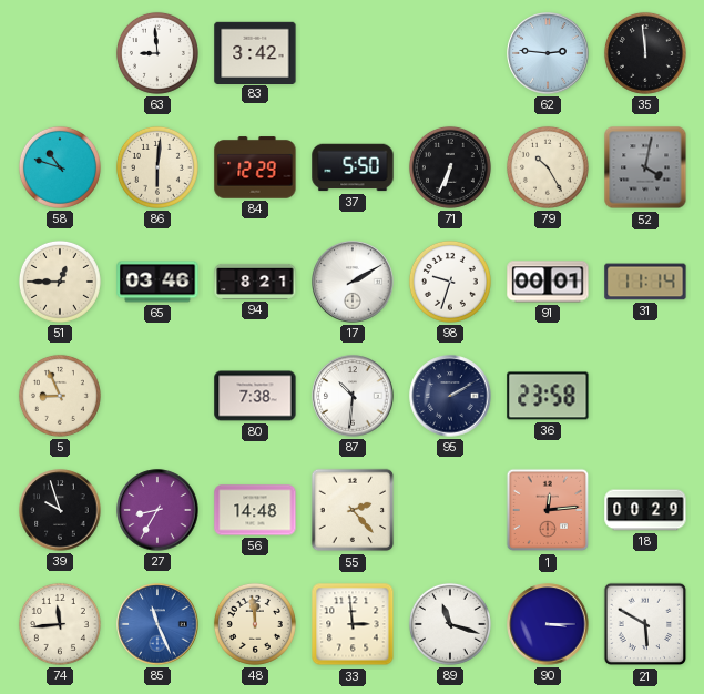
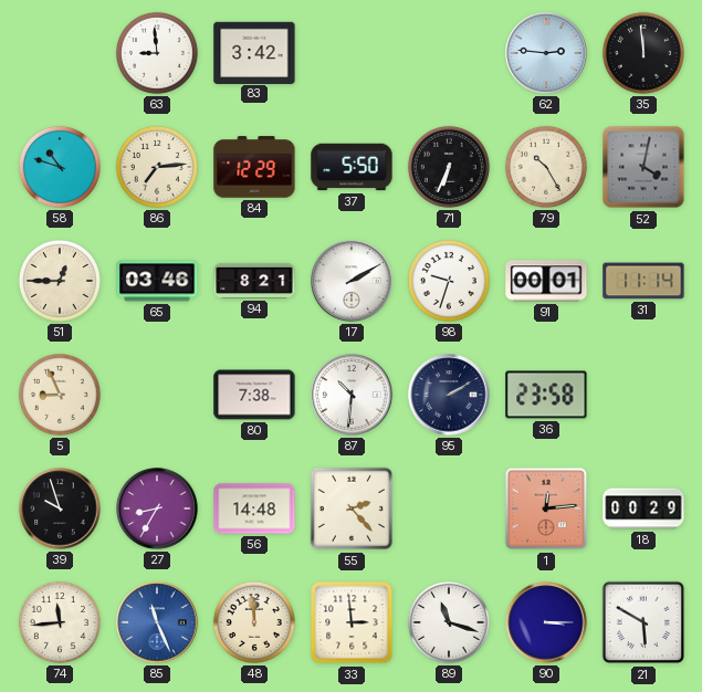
86: 6:01 -> 7:14 (157, 167)
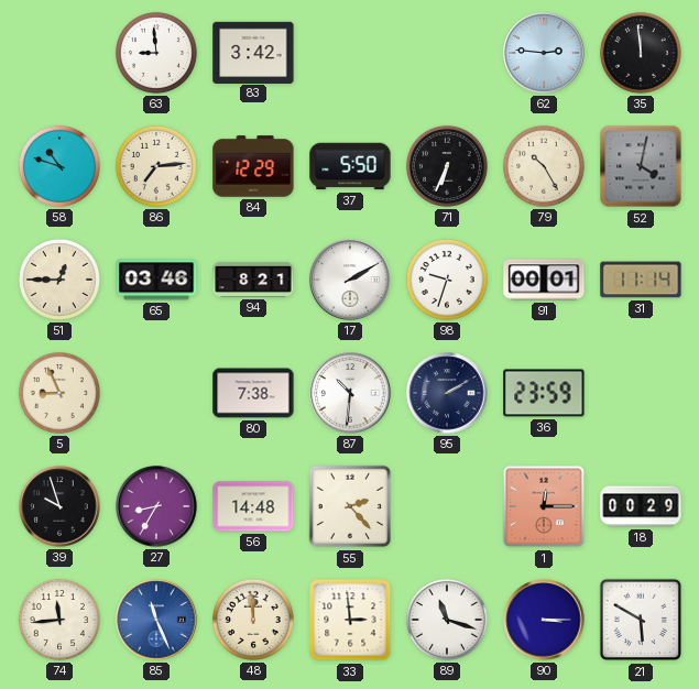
36: 23:58 -> 23:59 (544, 393)
1: 12:14 -> 12:15 (544, 506)
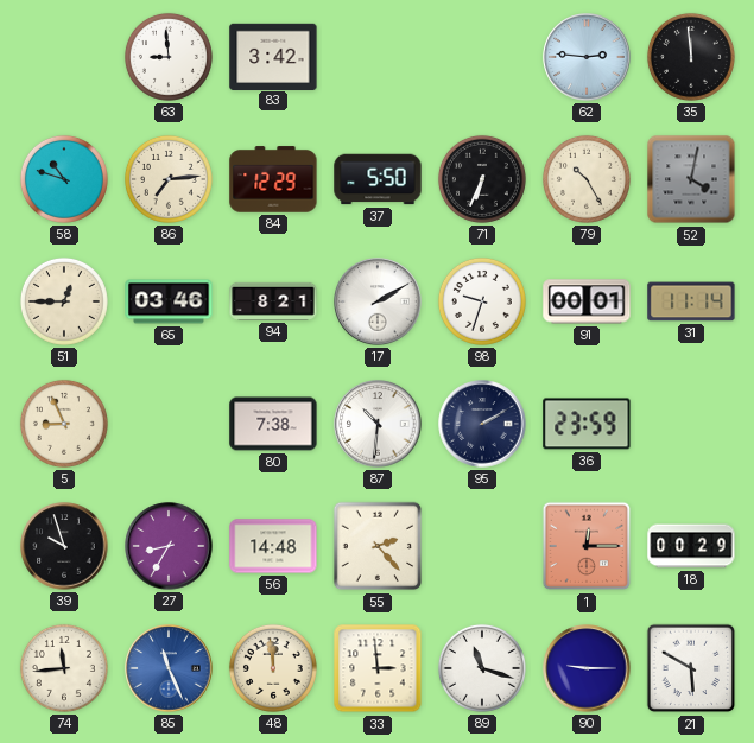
90: 3:15 -> 9:15 (587, 668)
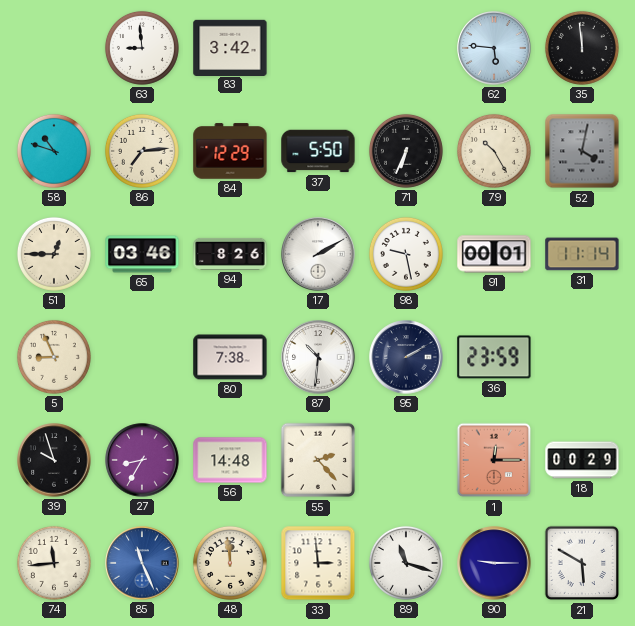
62: 2:46 -> 5:46 (494, 48)
94: 8:21 -> 8:26 (230, 254)
98: 9:33 -> 9:28 (406, 254)
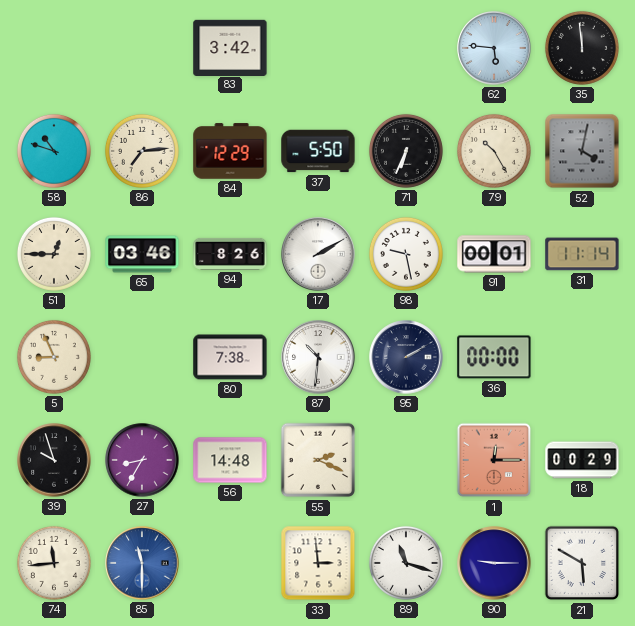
63: 8:59 -> none (142, 48)
36: 23:59 -> 00:00 (494, 357)
55: 2:23 -> 2:19 (318, 460)
85: 11:26 -> 11:30 (142, 563)
48: 11:59 -> none (230, 563)
